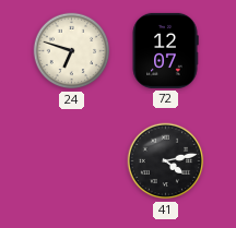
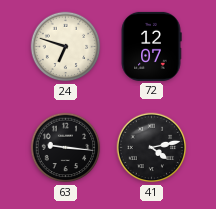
63: none -> 9:16 (66, 148)
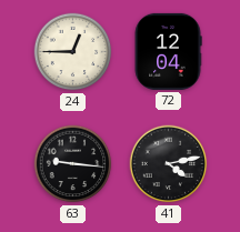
24: 6:48 -> 12:45 (73, 52)
72: 12:07 -> 12:04 (168, 51)
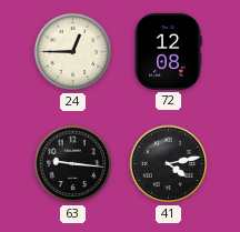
72: 12:04 -> 12:08 (168, 51)
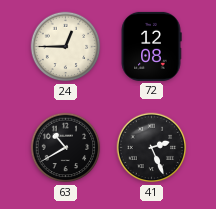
63: 9:16 -> 10:40 (66, 148)
41: 4:13 -> 2:26 (152, 148)
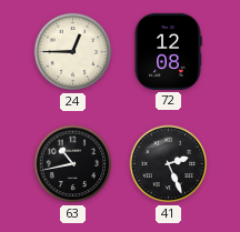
63: 10:40 -> 10:43 (73, 164)
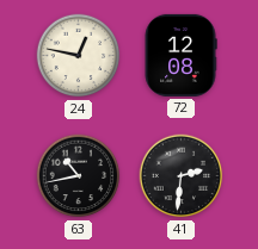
24: 12:45 -> 12:47 (79, 56)
41: 2:26 -> 2:31 (182, 176)
